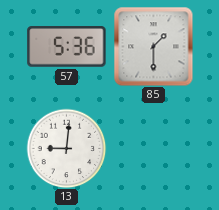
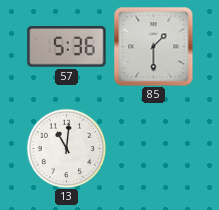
13: 9:01 -> 11:01 (66, 148)
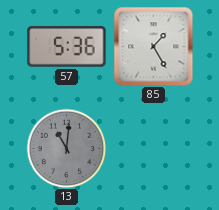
85: 1:30 -> 1:25 (153, 46)
13 dial: white -> grey (66, 148)
